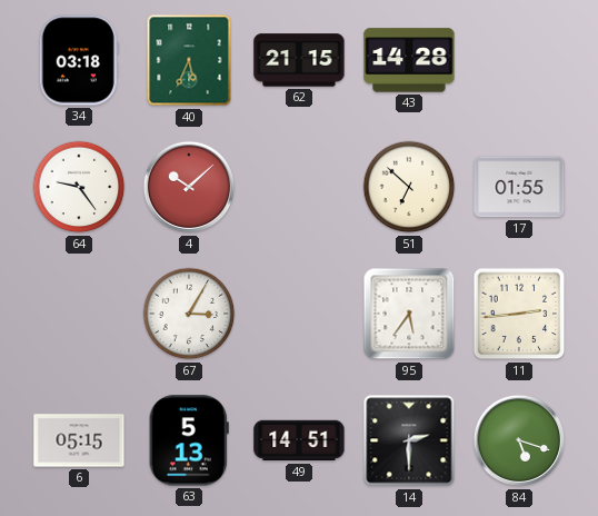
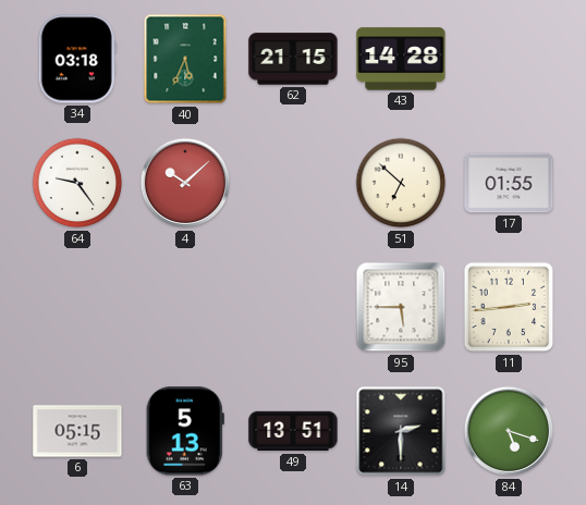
67: 3:05 -> none (189, 314)
95: 5:36 -> 5:45 (401, 307)
49: 14:51 -> 13:51 (293, 431)
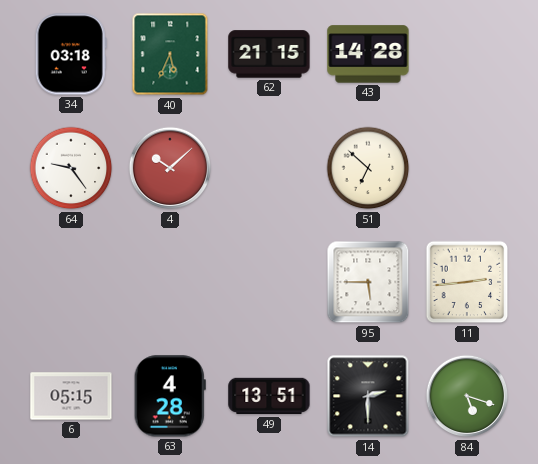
17: 01:55 -> none (509, 183)
63: 5:13 -> 4:28 (170, 396)
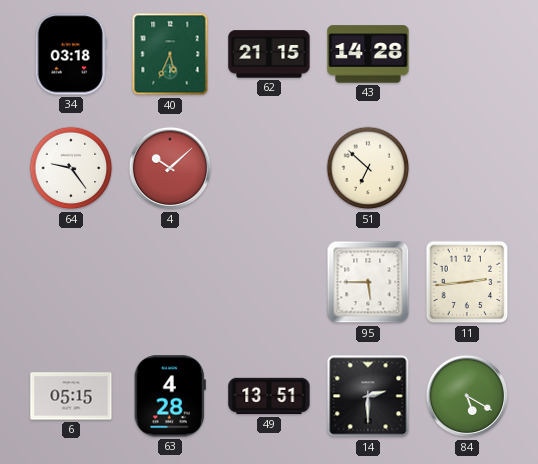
84: 5:18 -> 5:20 (467, 396)
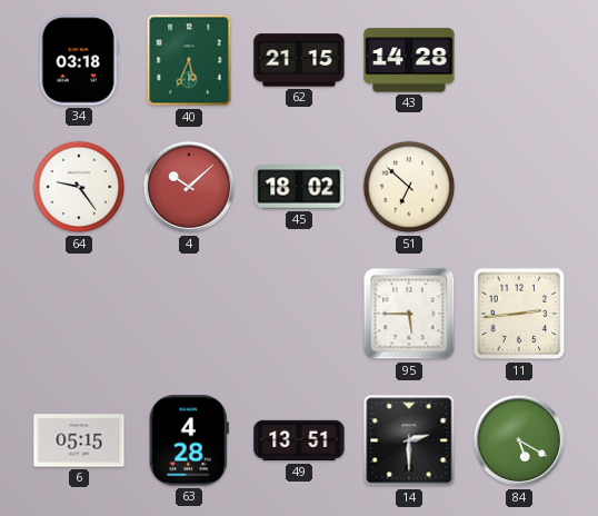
45: none -> 18:02 (299, 187)
